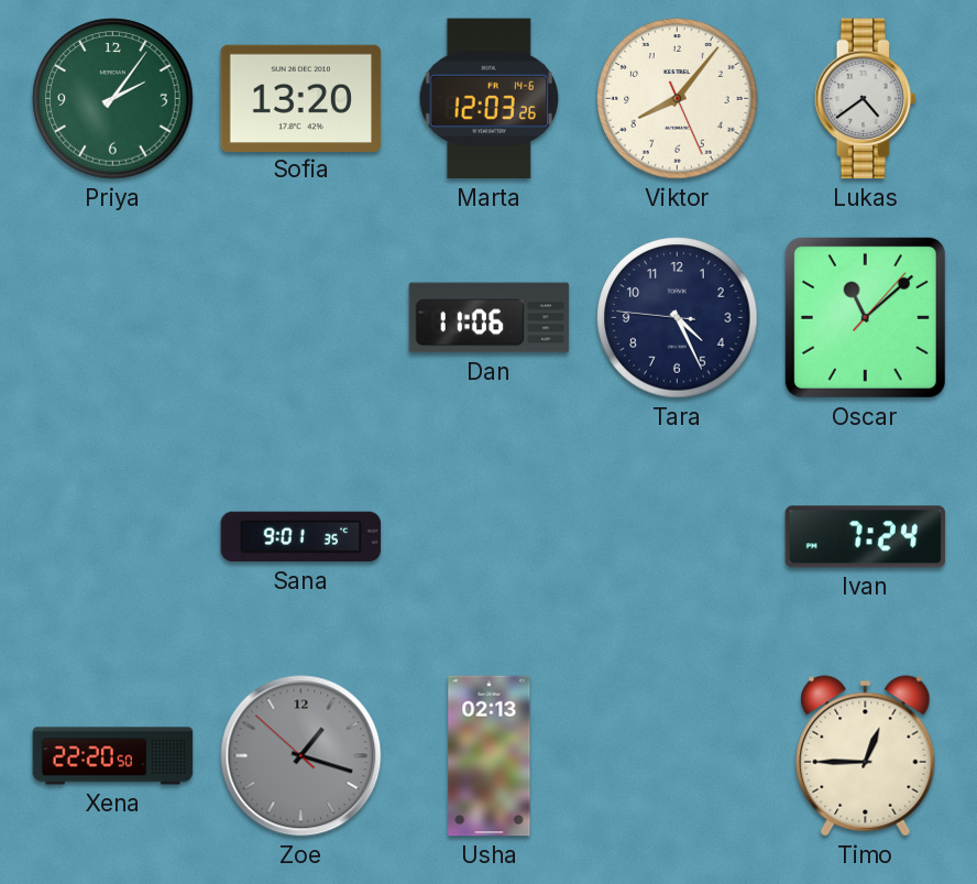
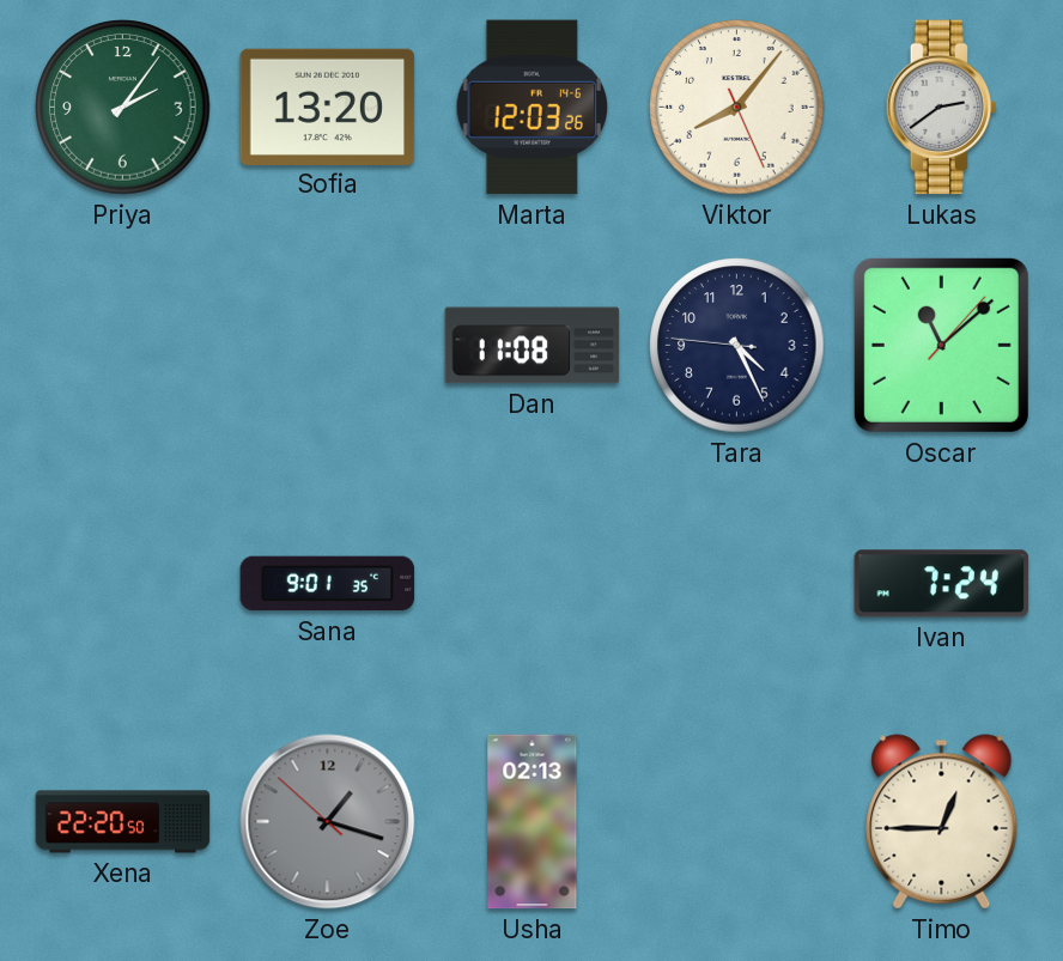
Lukas: 4:39 -> 2:39 (942, 108)
Dan: 11:06 -> 11:08 (533, 346)
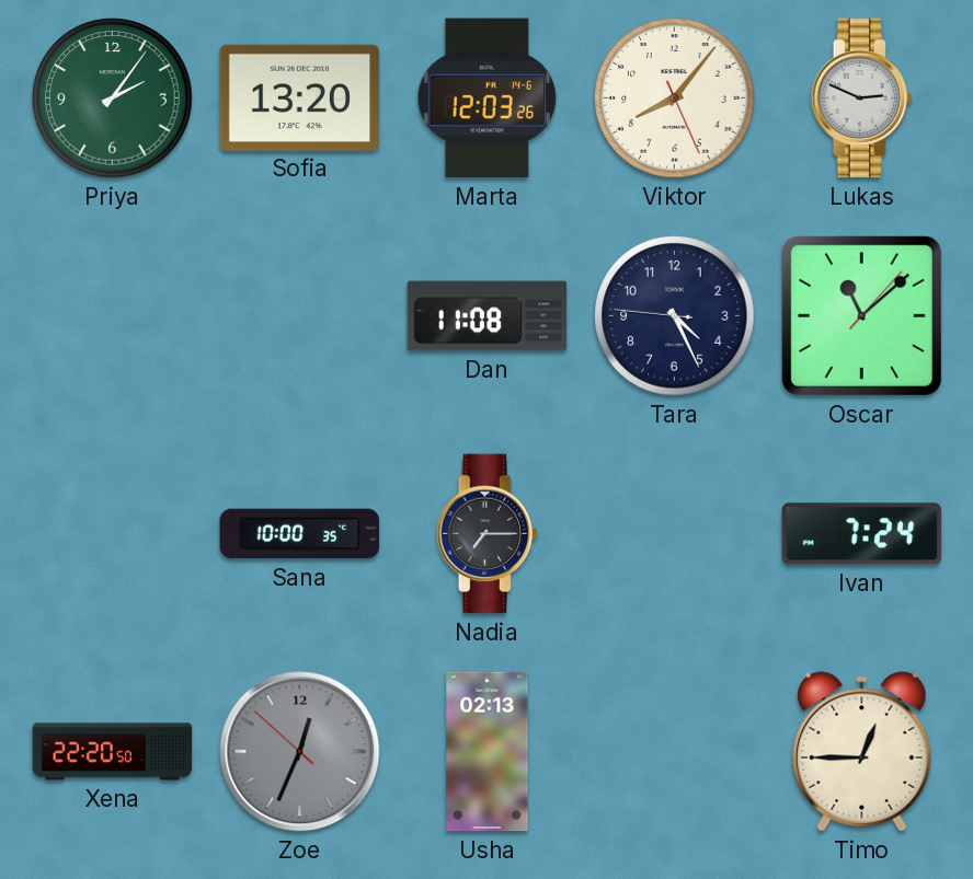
Lukas: 2:39 -> 2:49 (862, 99)
Sana: 9:01 -> 10:00 (300, 534)
Nadia: none -> 7:15 (488, 534)
Zoe: 1:17 -> 12:33 (300, 752)
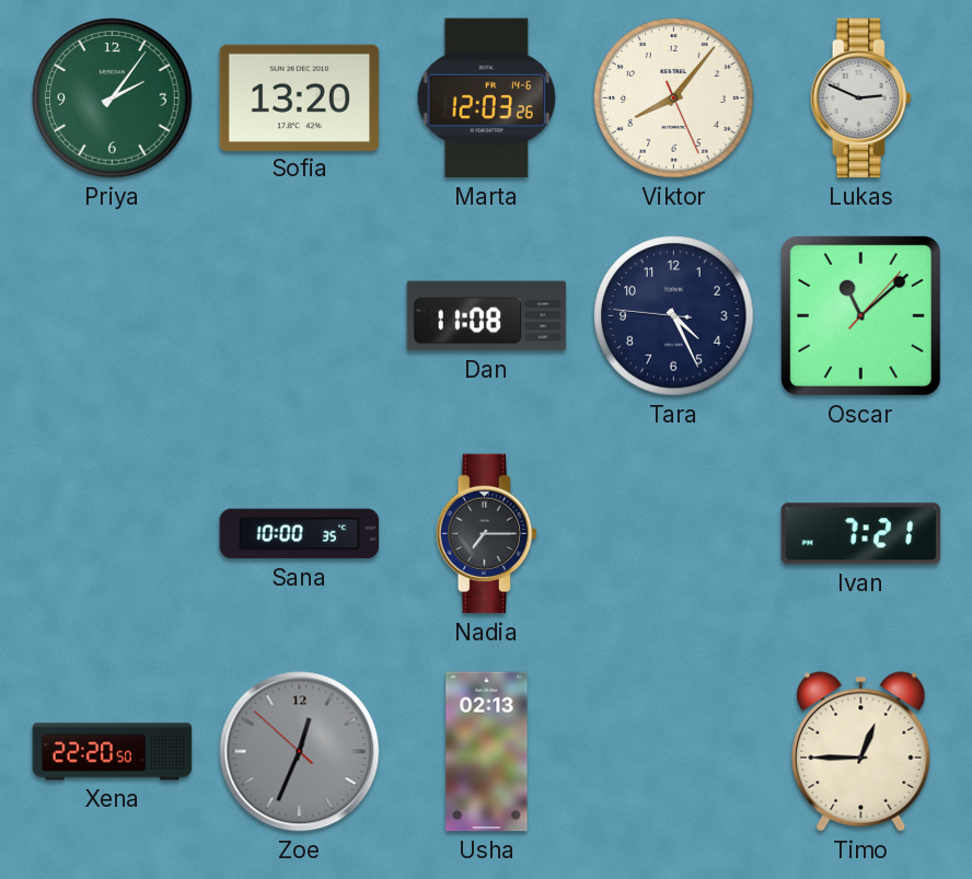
Ivan: 7:24 -> 7:21 (861, 534)
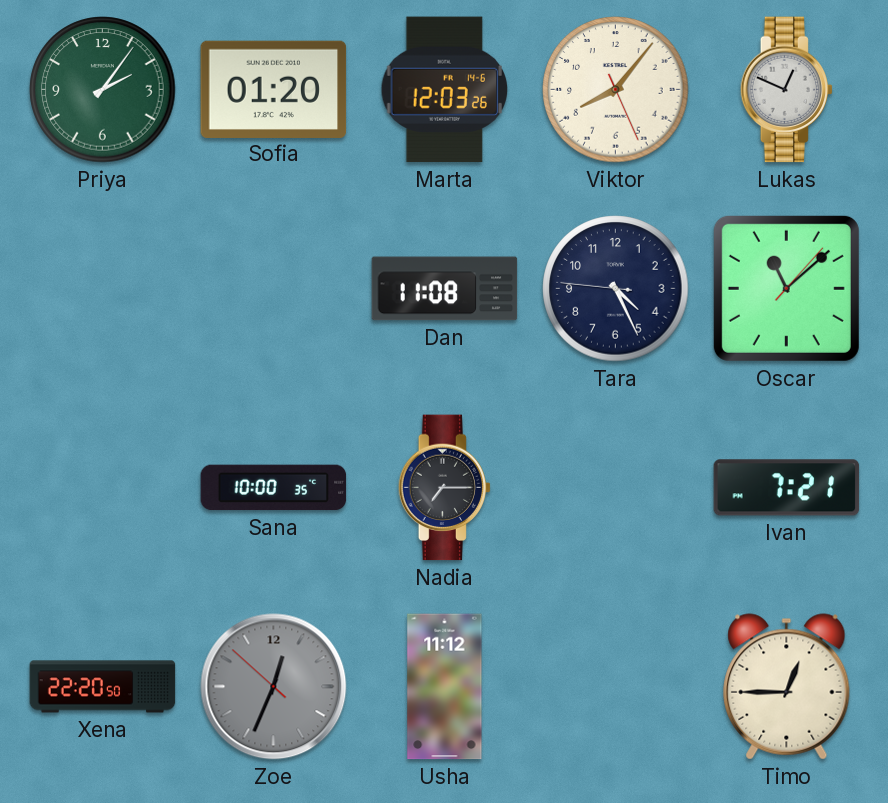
Sofia: 13:20 -> 01:20 (274, 89)
Lukas: 2:49 -> 12:49 (787, 90)
Usha: 02:13 -> 11:12 (445, 687)
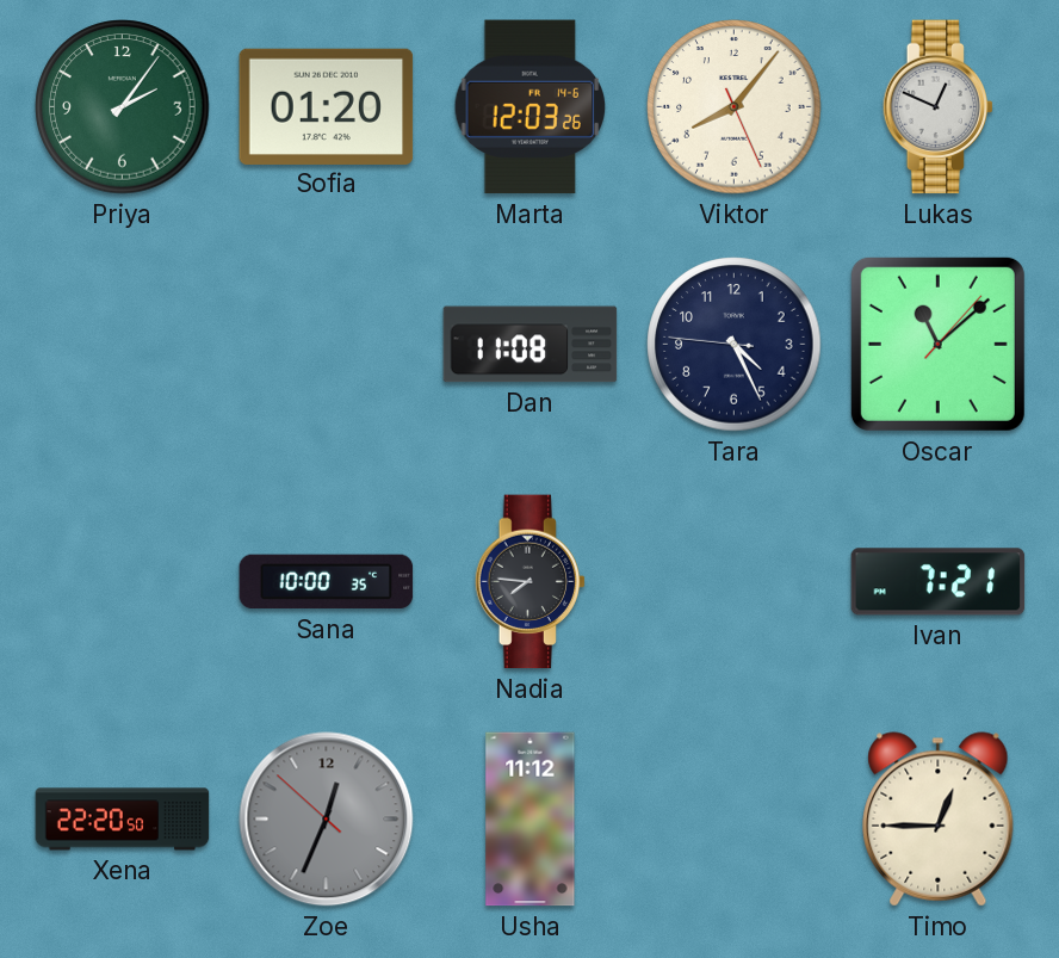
Nadia: 7:15 -> 7:46 (531, 582)
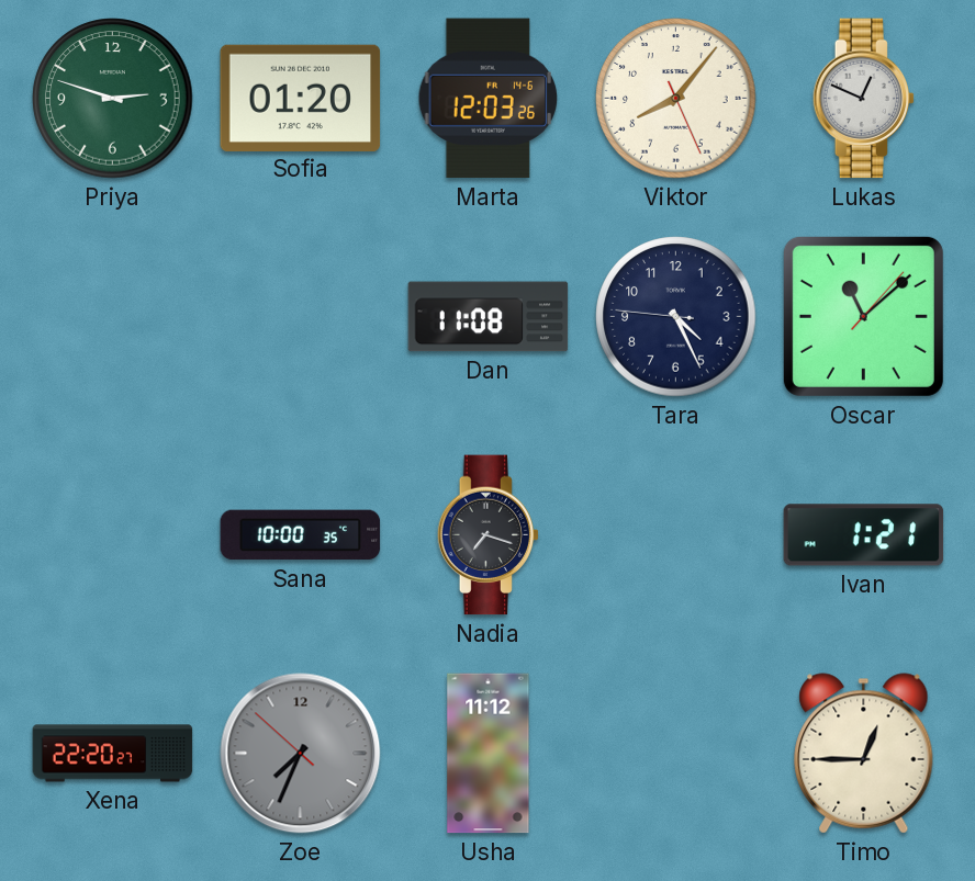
Priya: 2:06 -> 2:48 (113, 99)
Nadia: 7:46 -> 7:18 (489, 535)
Ivan: 7:21 -> 1:21 (864, 535)
Xena: 22:20:50 -> 22:20:27 (113, 754)
Zoe: 12:33 -> 7:33 (301, 754)
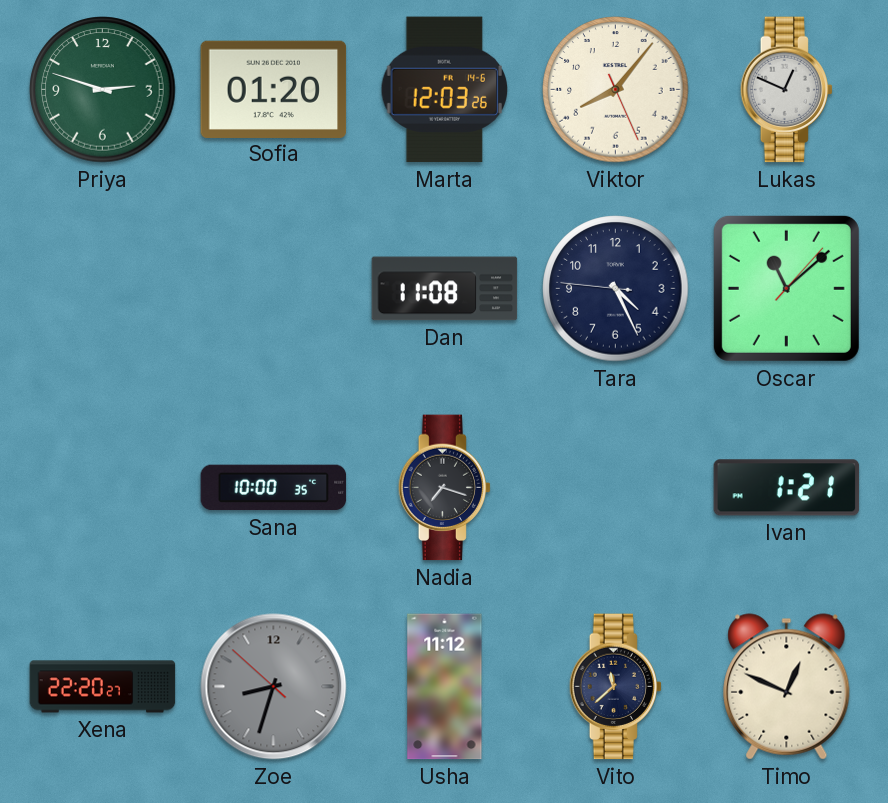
Zoe: 7:33 -> 8:32 (274, 687)
Vito: none -> 11:38 (616, 687)
Timo: 12:45 -> 12:49 (787, 687)
